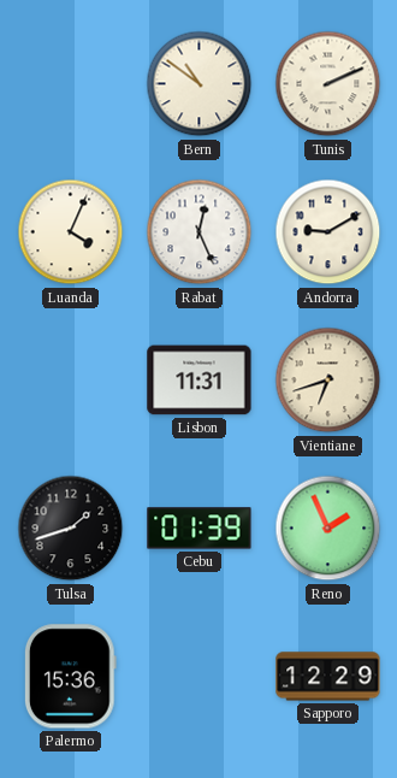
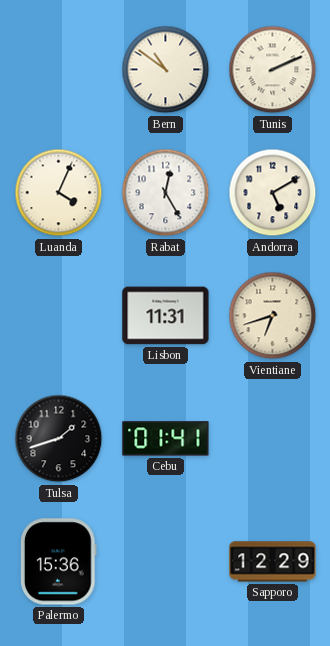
Rabat: 12:26 -> 12:25 (166, 193)
Andorra: 9:10 -> 5:10 (273, 193)
Cebu: 01:39 -> 01:41 (166, 439)
Reno: 1:56 -> none (328, 529)
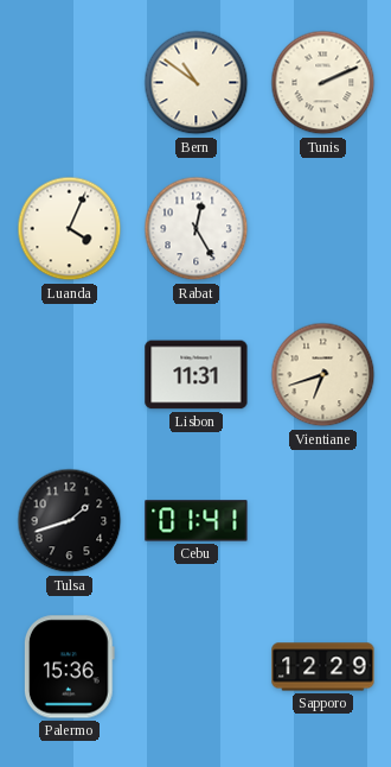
Andorra: 5:10 -> none (273, 193)
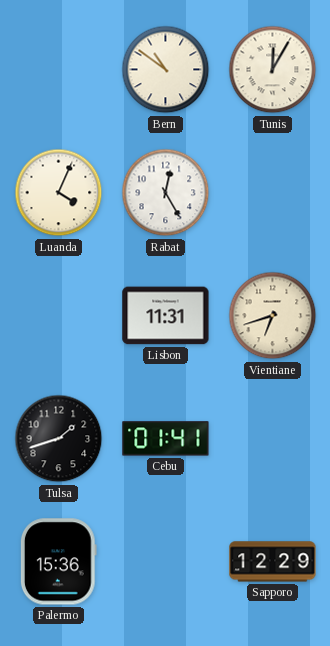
Tunis: 2:11 -> 12:05 (273, 70)
